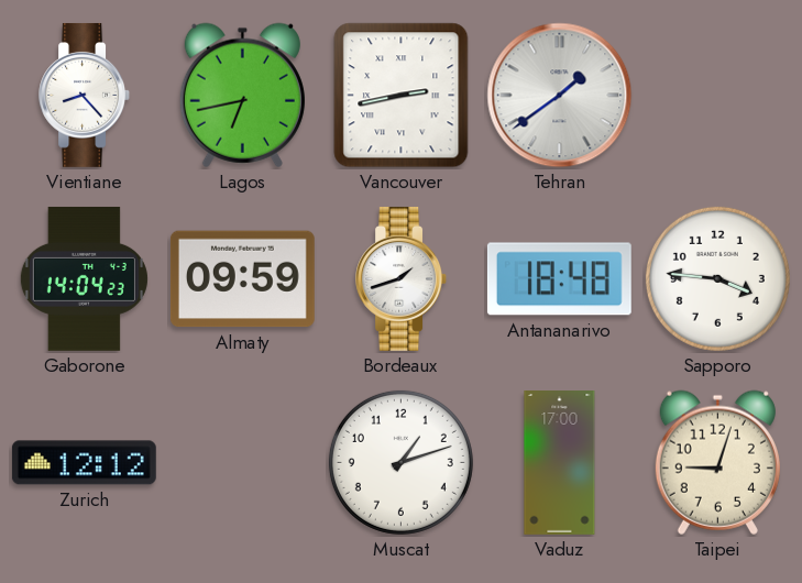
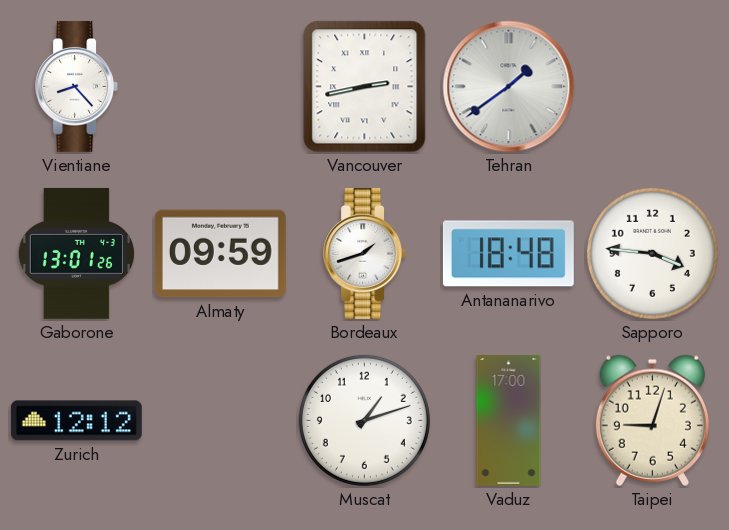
Lagos: 6:43 -> none (242, 95)
Gaborone: 14:04 -> 13:01 (76, 253)
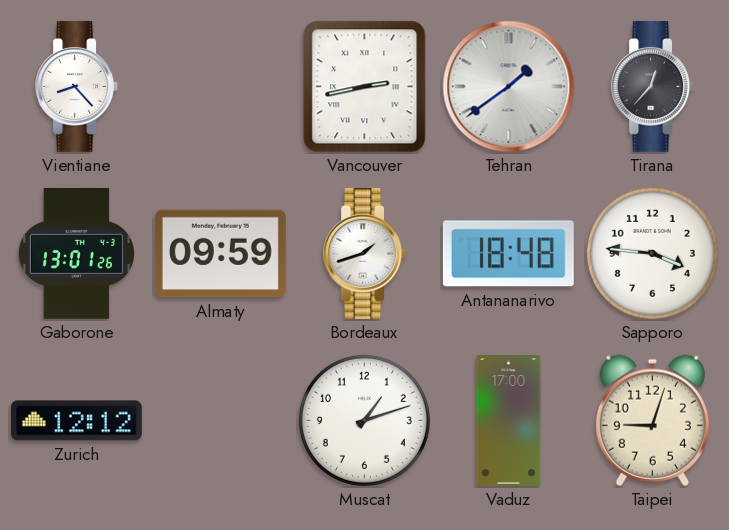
Tirana: none -> 12:37 (653, 86)
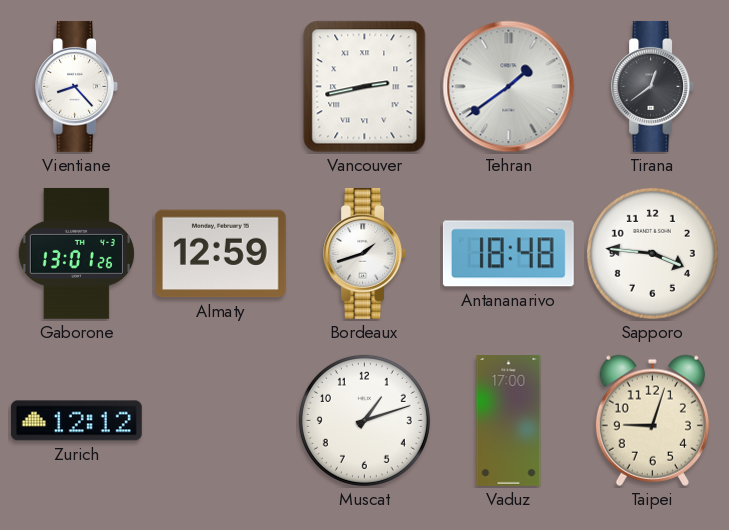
Tirana: 12:37 -> 12:39 (653, 86)
Almaty: 09:59 -> 12:59 (220, 254)
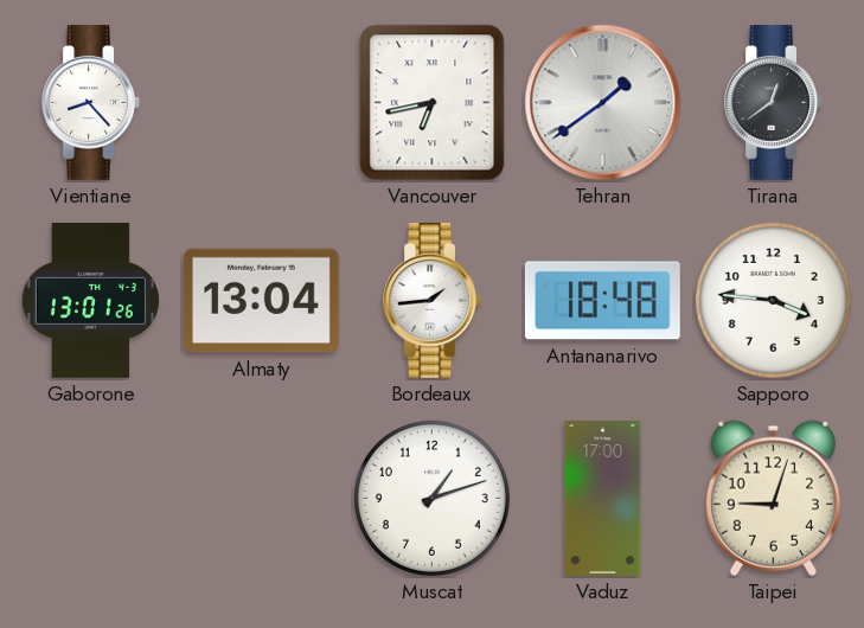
Vancouver: 2:43 -> 6:43 (433, 103)
Almaty: 12:59 -> 13:04 (261, 301)
Bordeaux: 1:42 -> 1:44 (433, 300)
Zurich: 12:12 -> none (76, 421)
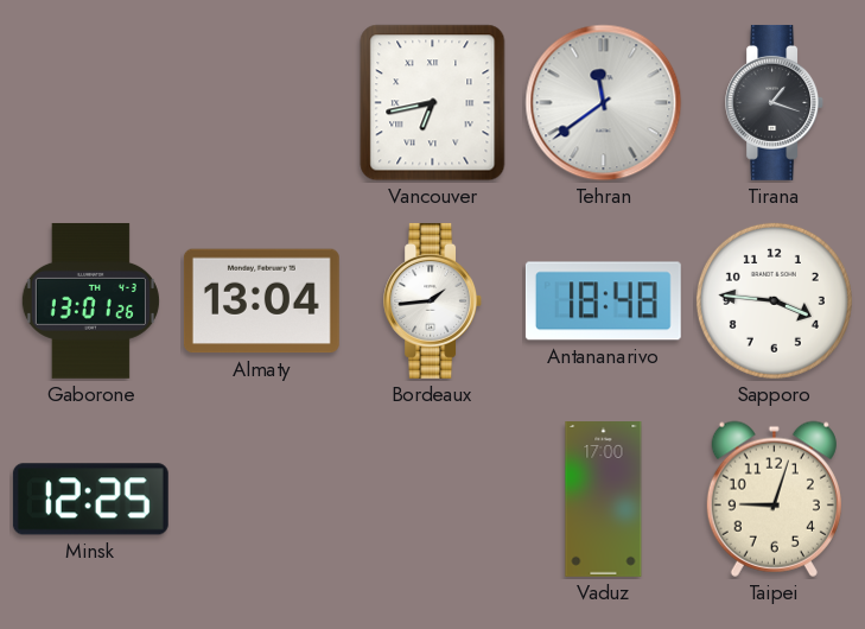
Vientiane: 8:23 -> none (91, 102)
Tehran: 1:39 -> 11:39 (604, 103)
Tirana: 12:39 -> 1:18 (775, 102)
Minsk: none -> 12:25 (90, 500)
Muscat: 1:12 -> none (431, 498)
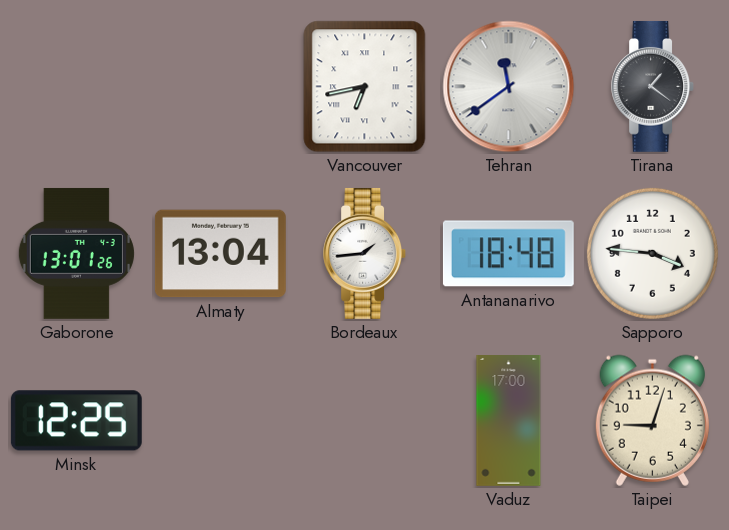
Tirana: 1:18 -> 1:21 (653, 86)
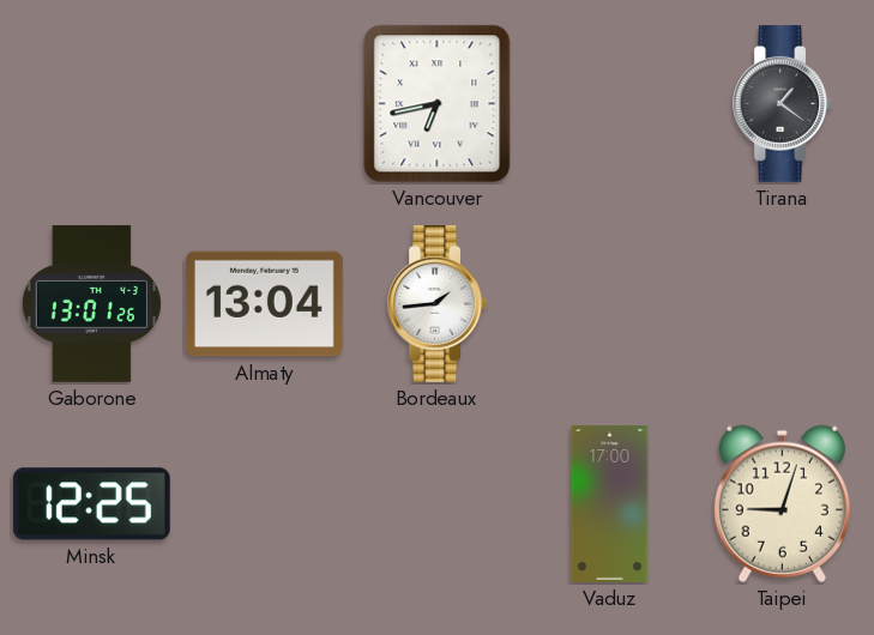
Tehran: 11:39 -> none (509, 87)
Antananarivo: 18:48 -> none (508, 254)
Sapporo: 3:46 -> none (652, 253)
